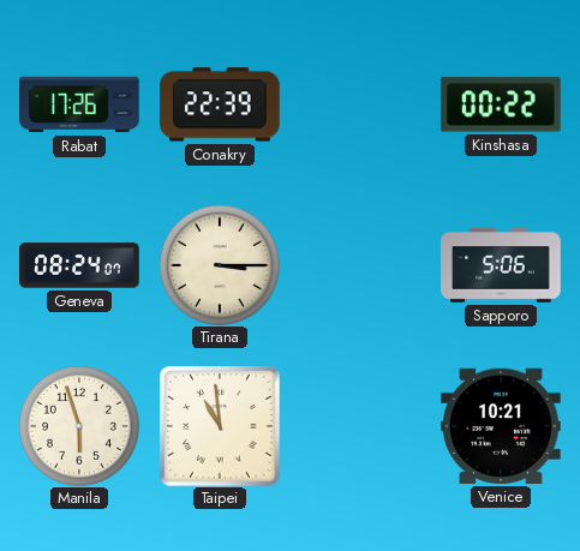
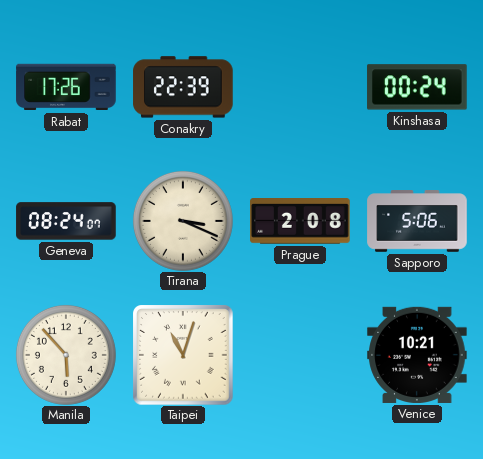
Kinshasa: 00:22 -> 00:24 (417, 87)
Tirana: 3:15 -> 3:19 (183, 221)
Prague: none -> 2:08 (300, 222)
Manila: 5:57 -> 5:53 (66, 355)
Taipei: 10:59 -> 11:03 (183, 355)
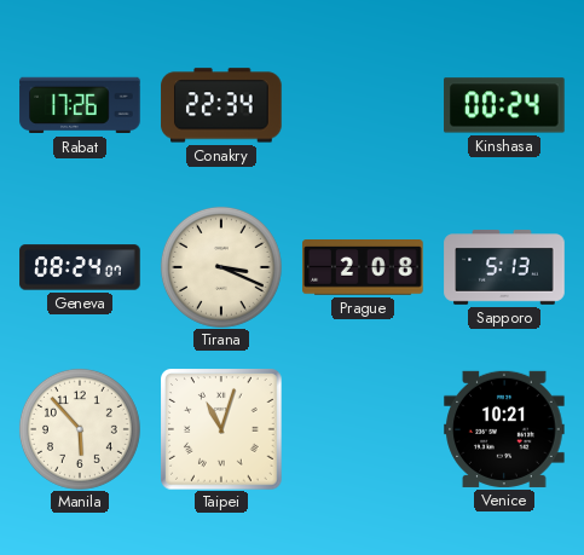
Conakry: 22:39 -> 22:34 (221, 105)
Sapporo: 5:06 -> 5:13 (504, 267)
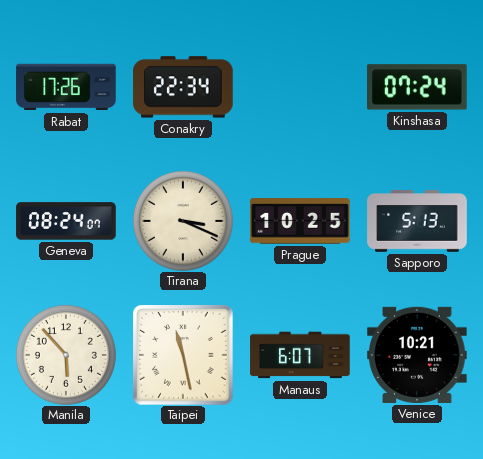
Kinshasa: 00:24 -> 07:24 (417, 87)
Prague: 2:08 -> 10:25 (300, 222)
Taipei: 11:03 -> 11:28 (183, 355)
Manaus: none -> 6:07 (300, 355)
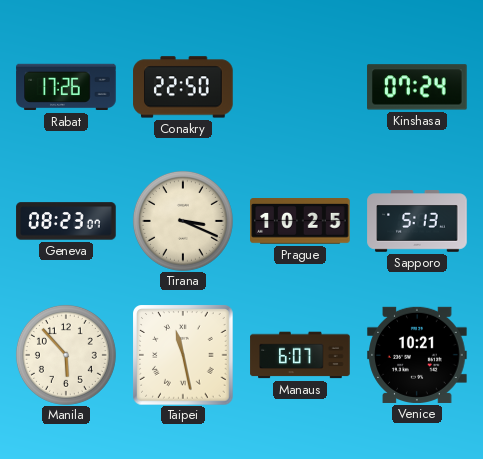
Conakry: 22:34 -> 22:50 (183, 87)
Geneva: 08:24 -> 08:23 (66, 221)
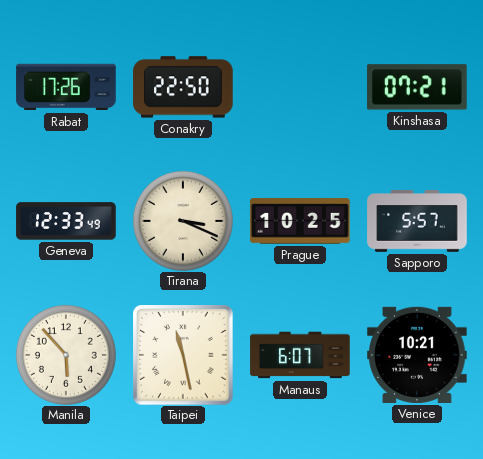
Kinshasa: 07:24 -> 07:21 (417, 87)
Geneva: 08:23 -> 12:33 (66, 221)
Sapporo: 5:13 -> 5:57 (417, 221)
